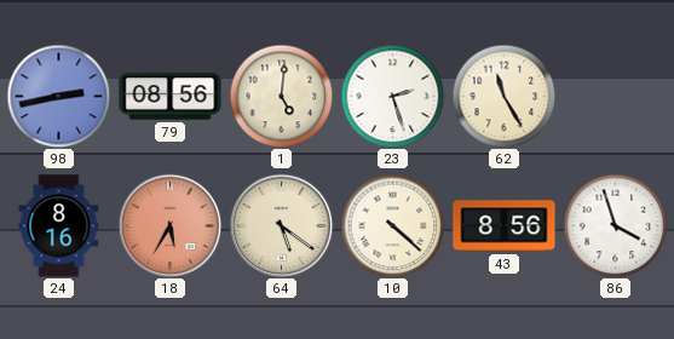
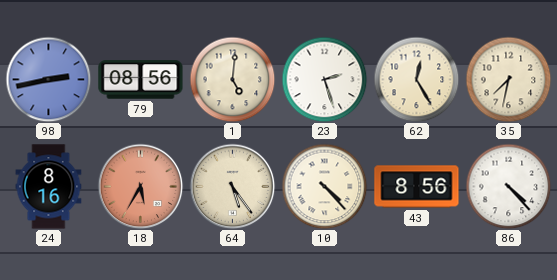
62: 11:25 -> 12:25 (416, 79)
35: none -> 7:32 (508, 79)
64: 5:21 -> 5:24 (232, 186)
10: 4:22 -> 4:23 (324, 186)
86: 3:57 -> 4:23 (508, 186)
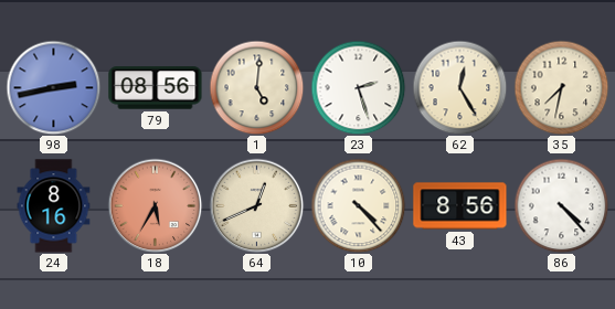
64: 5:24 -> 12:41 (256, 205)
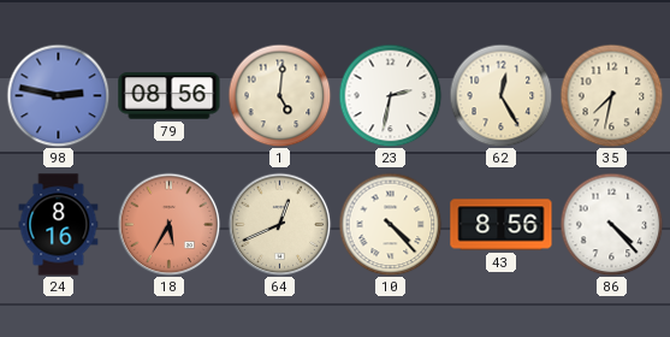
98: 2:43 -> 2:47 (58, 95)
23: 2:27 -> 2:32 (390, 95)
